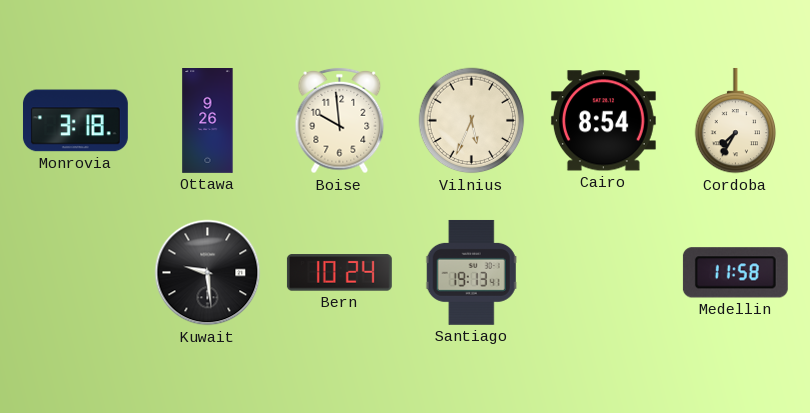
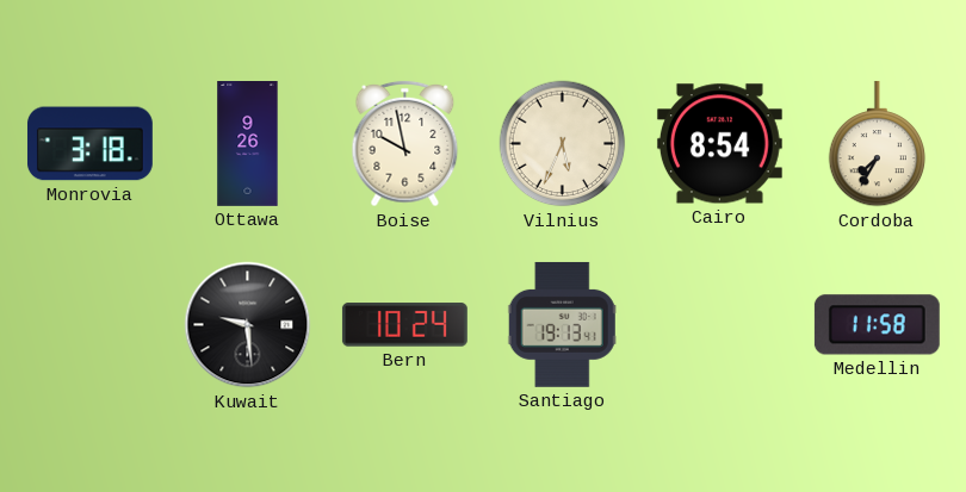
Boise: 9:59 -> 9:58 (405, 144)
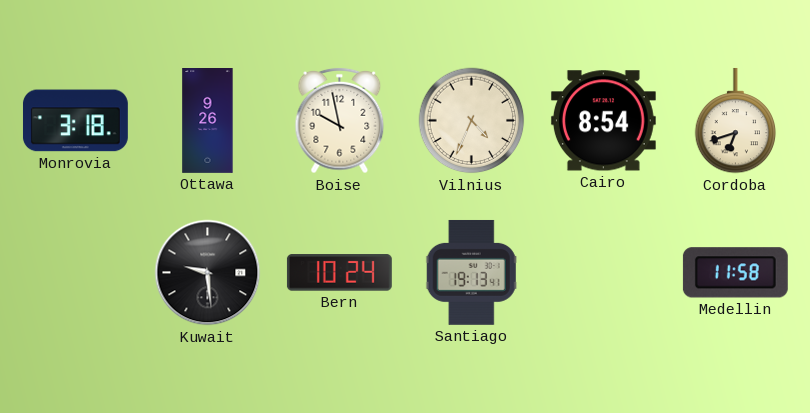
Vilnius: 5:34 -> 4:34 (472, 121)
Cordoba: 7:35 -> 6:42 (736, 121)
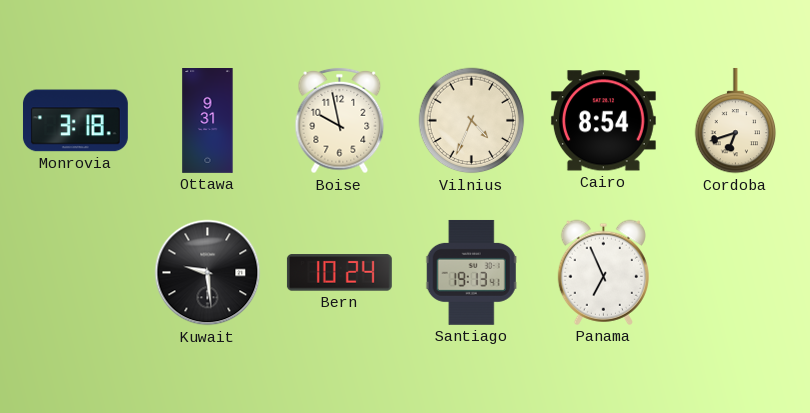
Ottawa: 9:26 -> 9:31 (208, 121)
Panama: none -> 6:56 (603, 272)
Medellin: 11:58 -> none (735, 273)
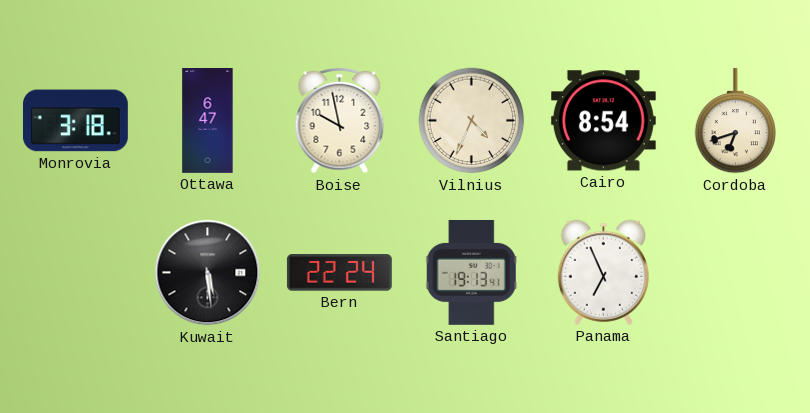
Ottawa: 9:31 -> 6:47 (208, 121)
Kuwait: 9:29 -> 5:29 (208, 273)
Bern: 10:24 -> 22:24 (339, 273)
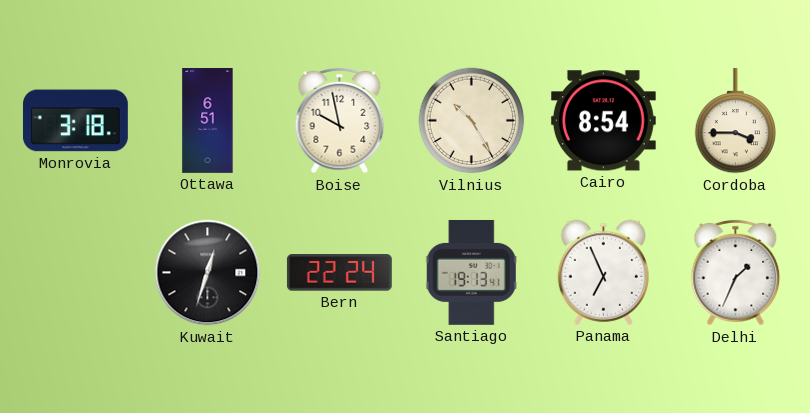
Ottawa: 6:47 -> 6:51 (208, 121)
Vilnius: 4:34 -> 10:25 (472, 121)
Cordoba: 6:42 -> 3:45 (736, 121)
Kuwait: 5:29 -> 12:33 (208, 273)
Delhi: none -> 1:34 (736, 273)
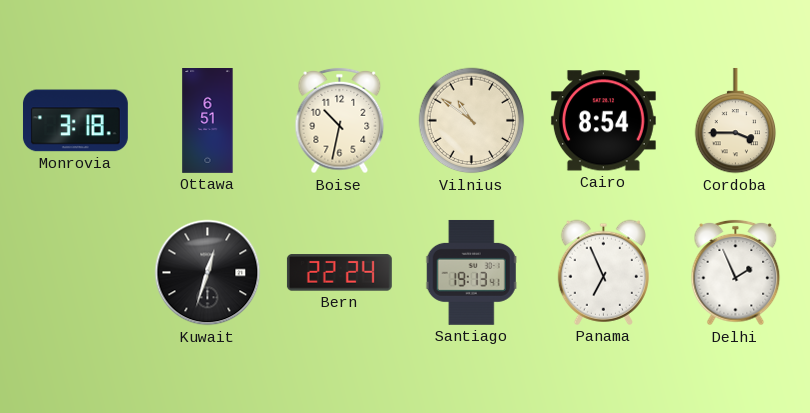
Boise: 9:58 -> 10:32 (340, 121)
Vilnius: 10:25 -> 10:51 (472, 121)
Delhi: 1:34 -> 1:56 (736, 273)
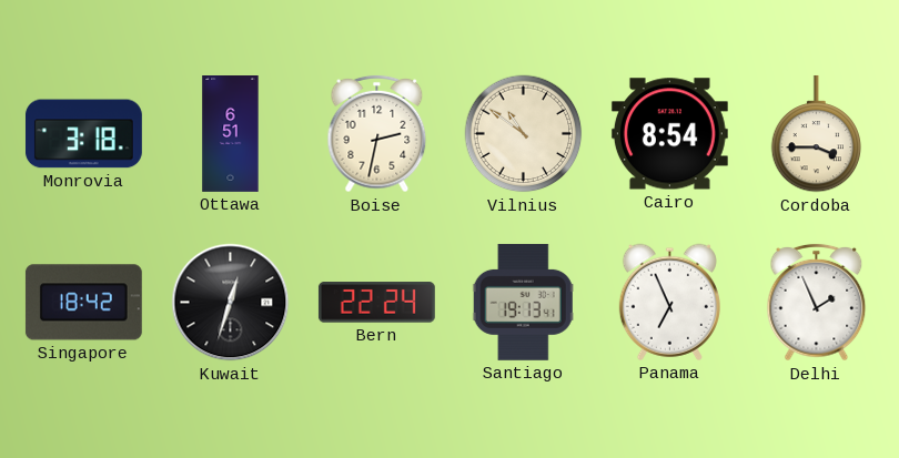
Boise: 10:32 -> 2:32 (377, 134)
Singapore: none -> 18:42 (83, 303)
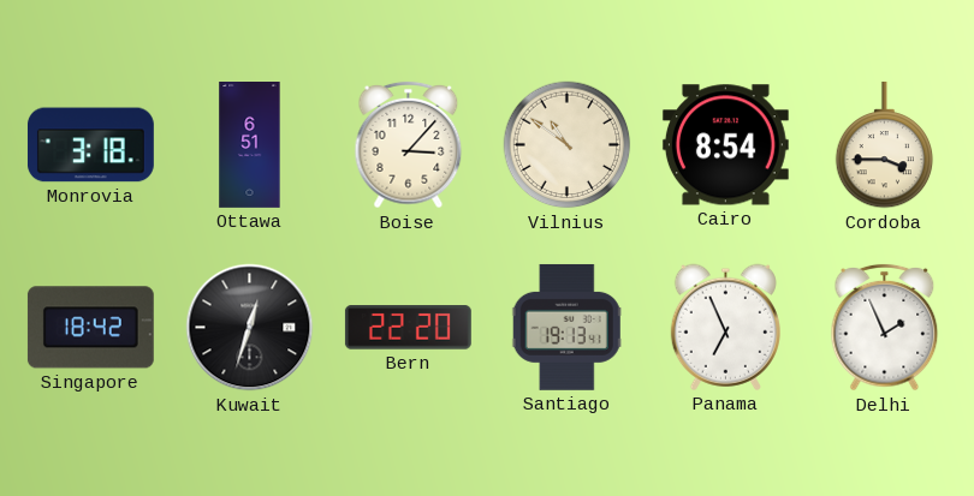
Boise: 2:32 -> 3:07 (409, 145)
Bern: 22:24 -> 22:20 (408, 328)
